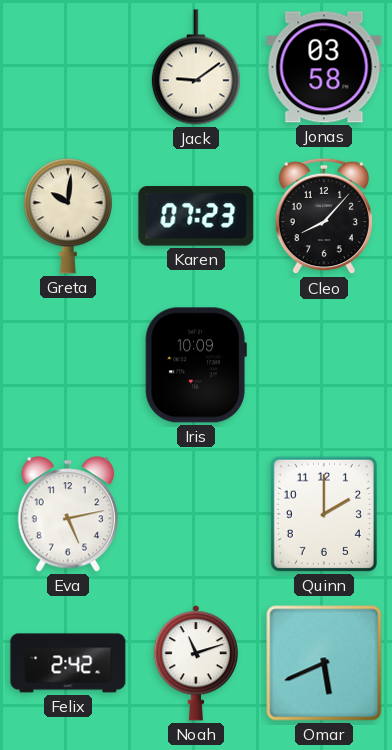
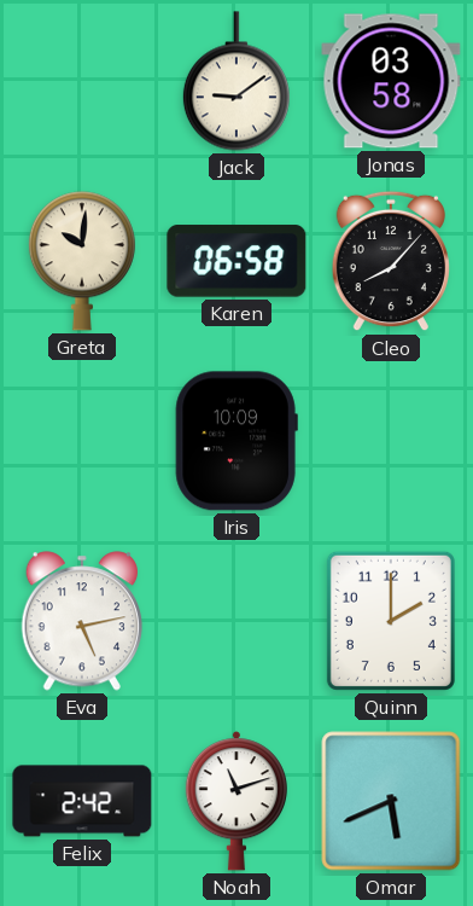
Karen: 07:23 -> 06:58 (237, 261)
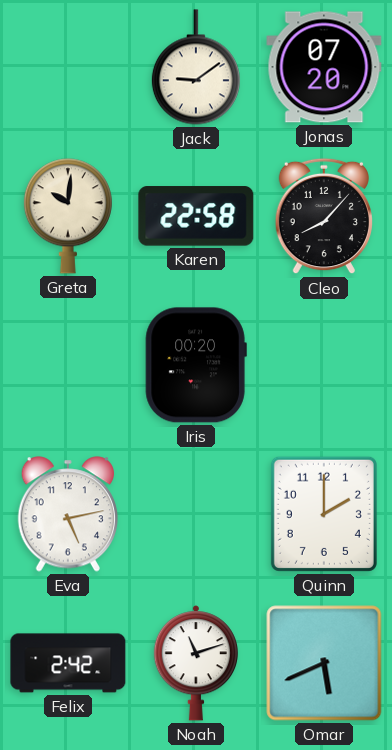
Jonas: 03:58 -> 07:20 (324, 67)
Karen: 06:58 -> 22:58 (196, 216)
Iris: 10:09 -> 00:20 (196, 365)
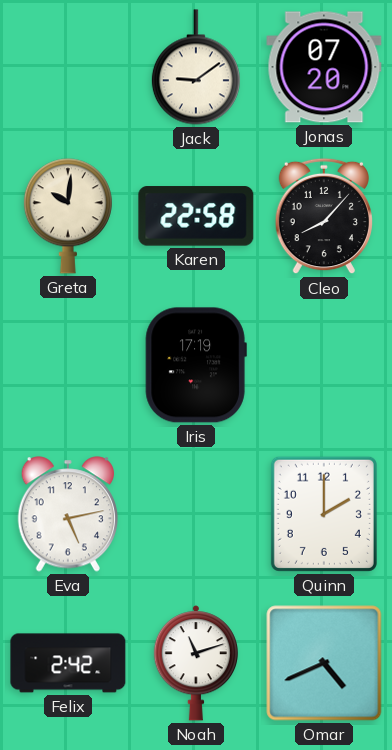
Iris: 00:20 -> 17:19 (196, 365)
Omar: 5:41 -> 4:41 (324, 663)
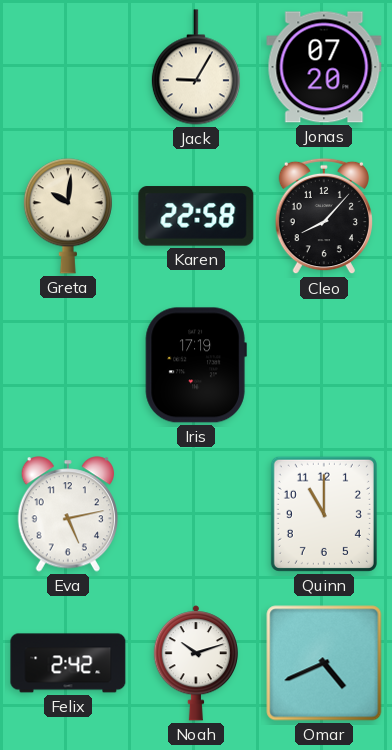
Jack: 9:09 -> 9:05 (196, 67)
Quinn: 2:00 -> 11:00 (324, 514)
Noah: 11:12 -> 10:12 (195, 663)
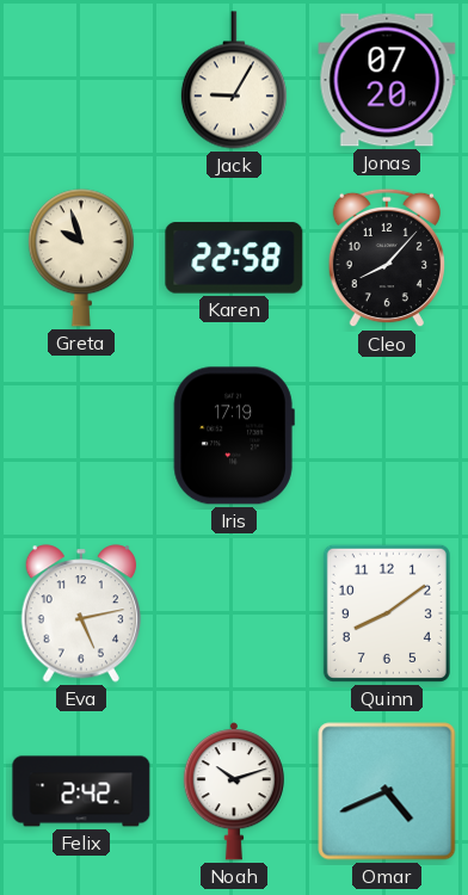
Greta: 10:01 -> 9:57 (81, 258)
Quinn: 11:00 -> 8:09 (387, 613)
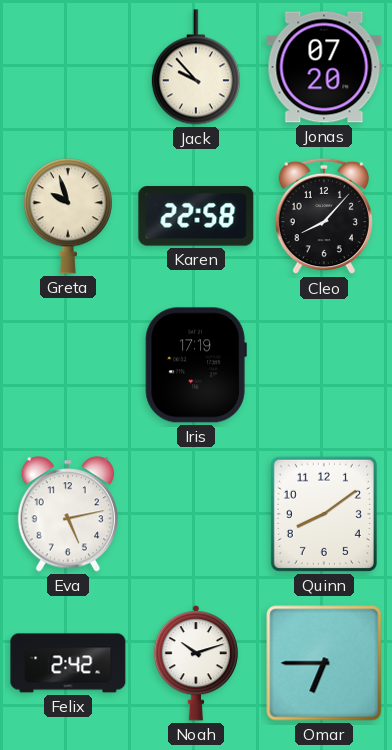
Jack: 9:05 -> 9:53 (196, 67)
Omar: 4:41 -> 6:45 (324, 663)
